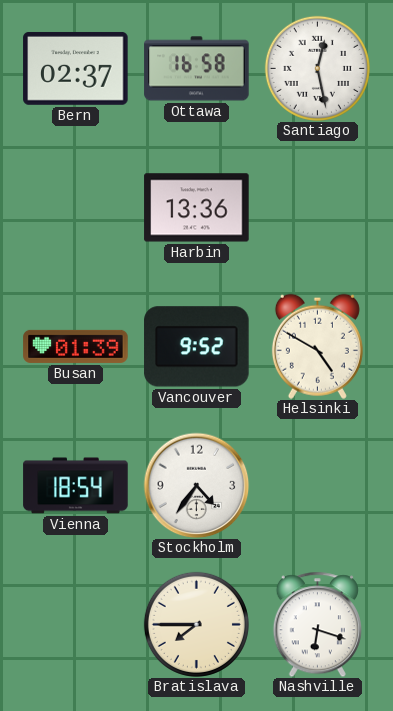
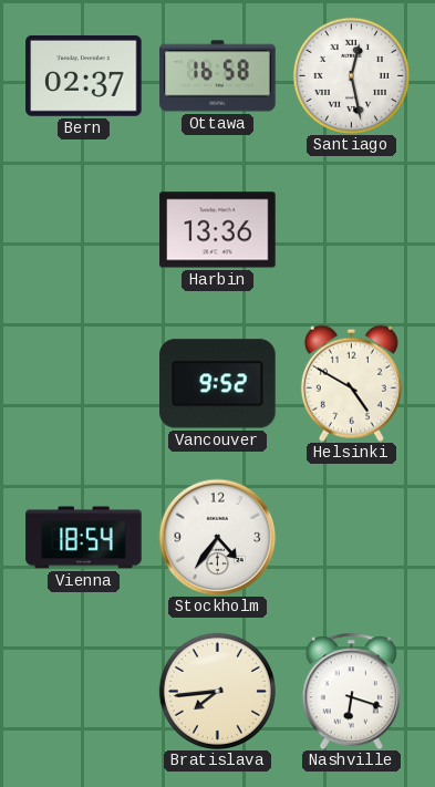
Busan: 01:39 -> none (76, 346)
Bratislava: 7:45 -> 7:44 (217, 691)
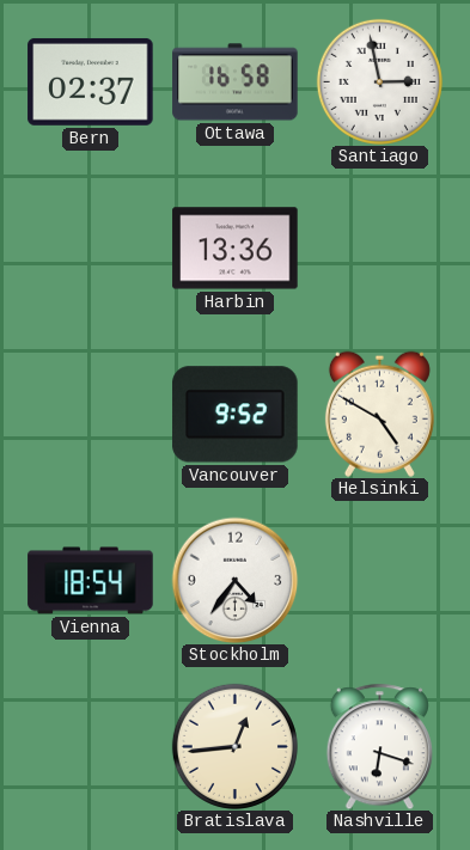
Santiago: 12:28 -> 2:58 (379, 81)
Bratislava: 7:44 -> 12:44 (234, 746)
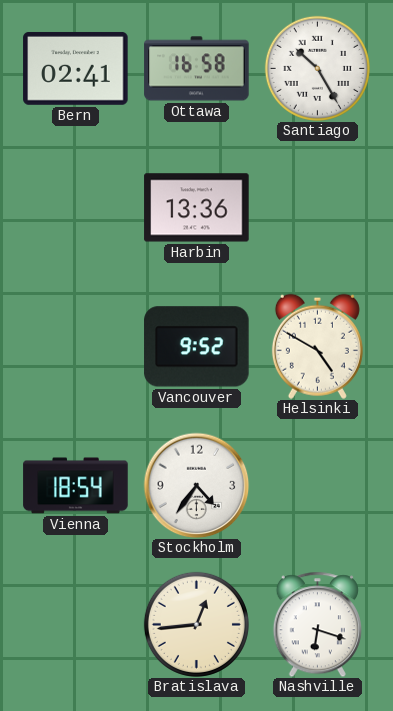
Bern: 02:37 -> 02:41 (76, 68)
Santiago: 2:58 -> 10:25 (317, 68)
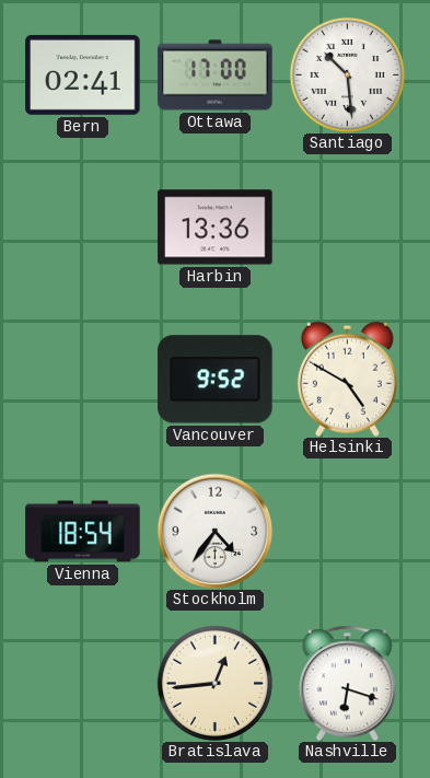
Ottawa: 16:58 -> 17:00 (216, 76)
Santiago: 10:25 -> 10:29 (347, 74)
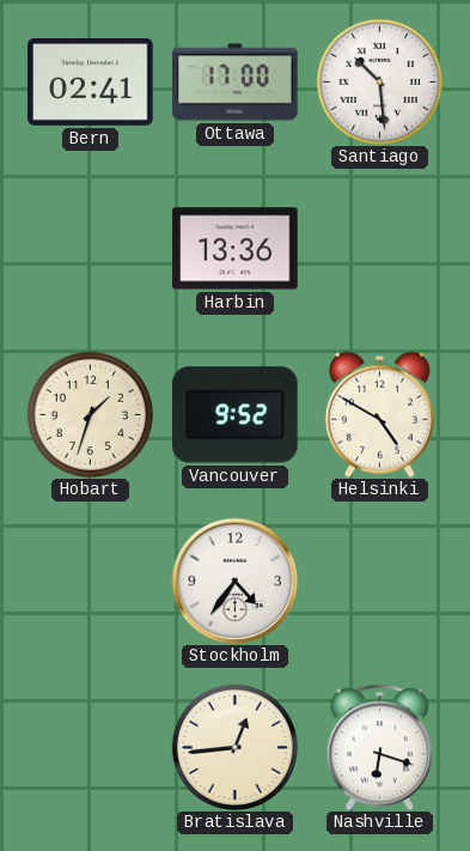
Hobart: none -> 1:33 (90, 414)
Vienna: 18:54 -> none (83, 532)
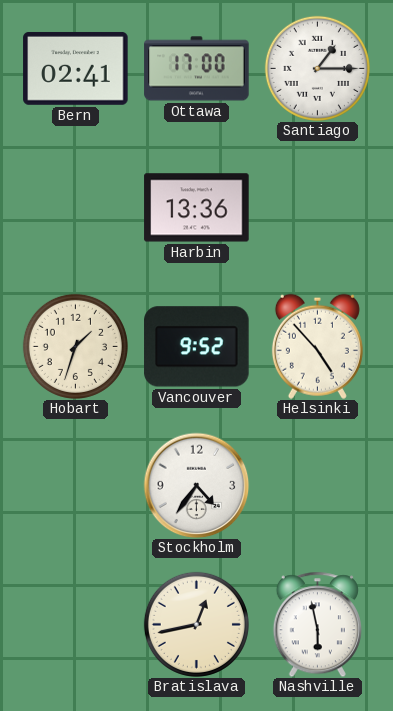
Santiago: 10:29 -> 1:15 (317, 68)
Helsinki: 4:50 -> 4:53 (317, 346)
Bratislava: 12:44 -> 12:43 (196, 624)
Nashville: 6:18 -> 5:58 (317, 624)
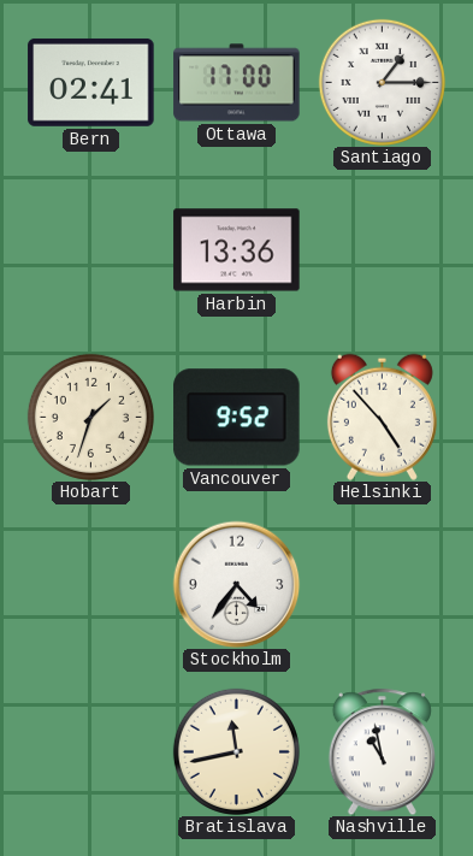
Bratislava: 12:43 -> 11:43 (236, 751)
Nashville: 5:58 -> 10:58 (382, 751)
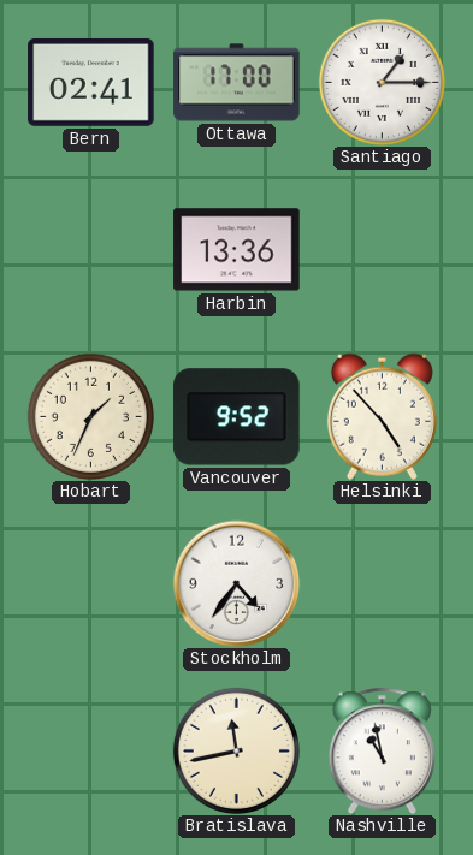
Hobart: 1:33 -> 1:34 (90, 416)
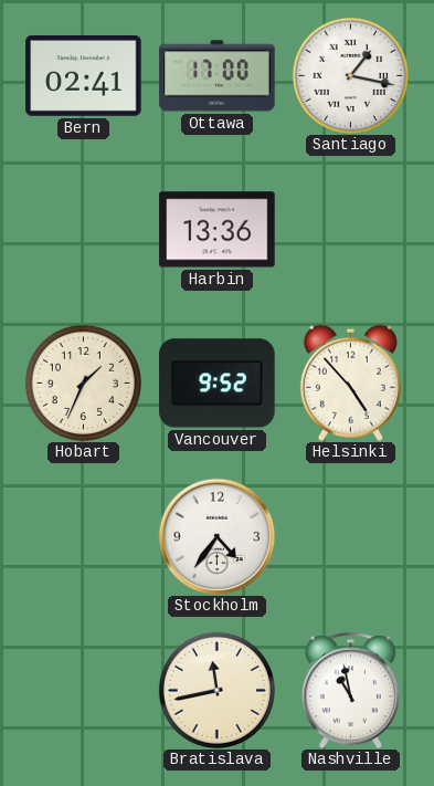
Santiago: 1:15 -> 1:17 (350, 75)
